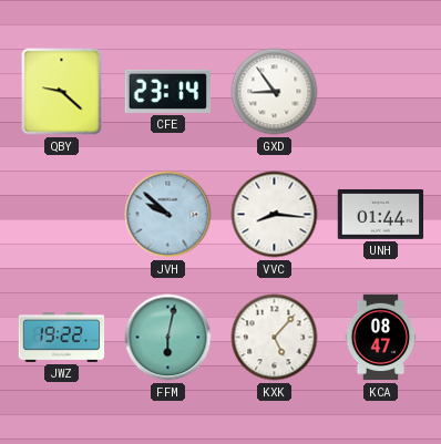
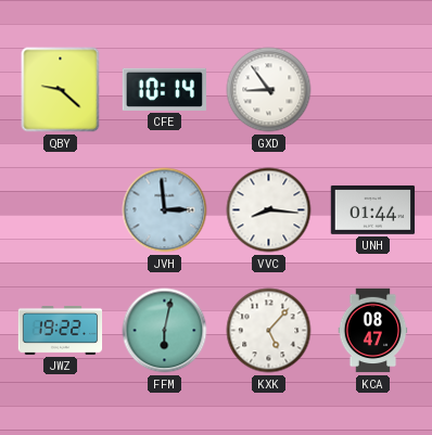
CFE: 23:14 -> 10:14 (164, 89)
JVH: 9:52 -> 2:59 (165, 210)
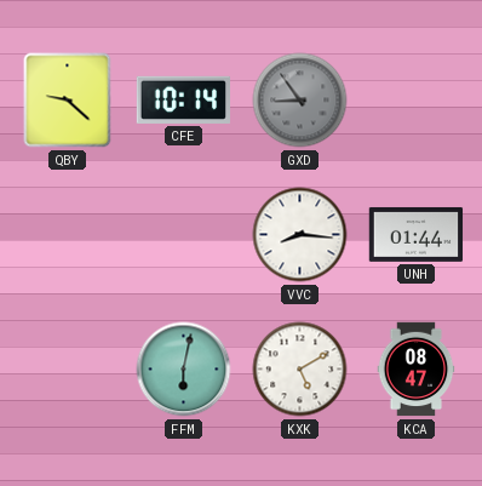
GXD dial: white -> grey (300, 101)
JVH: 2:59 -> none (165, 210)
JWZ: 19:22 -> none (61, 331)
KXK: 5:07 -> 5:10 (300, 370)
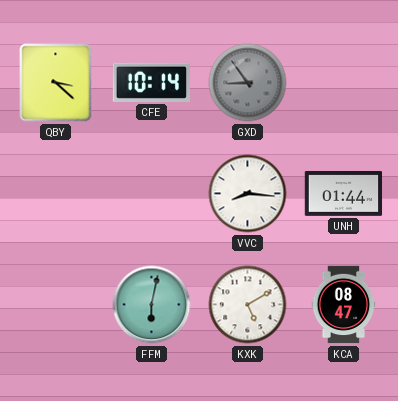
QBY: 9:22 -> 3:22 (56, 83)
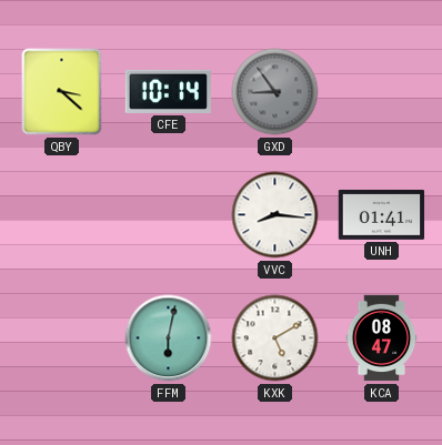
UNH: 01:44 -> 01:41 (382, 214)
